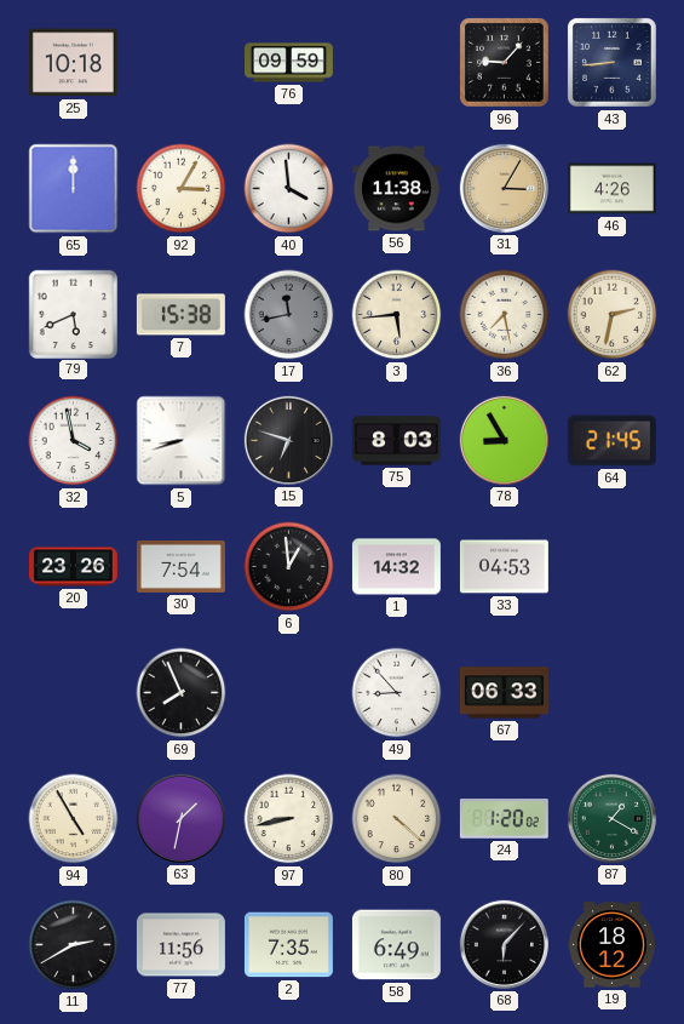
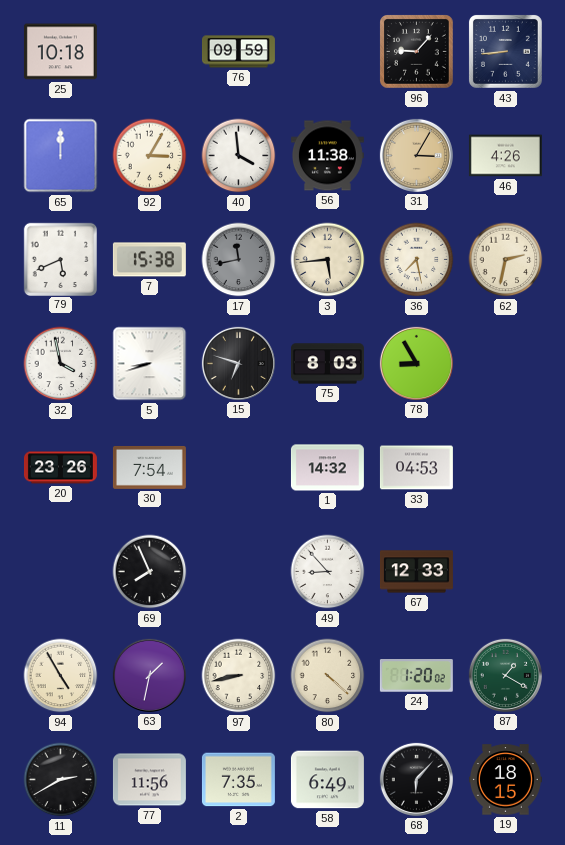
64: 21:45 -> none (611, 441)
6: 12:59 -> none (289, 567)
67: 06:33 -> 12:33 (416, 572)
19: 18:12 -> 18:15 (505, 780)
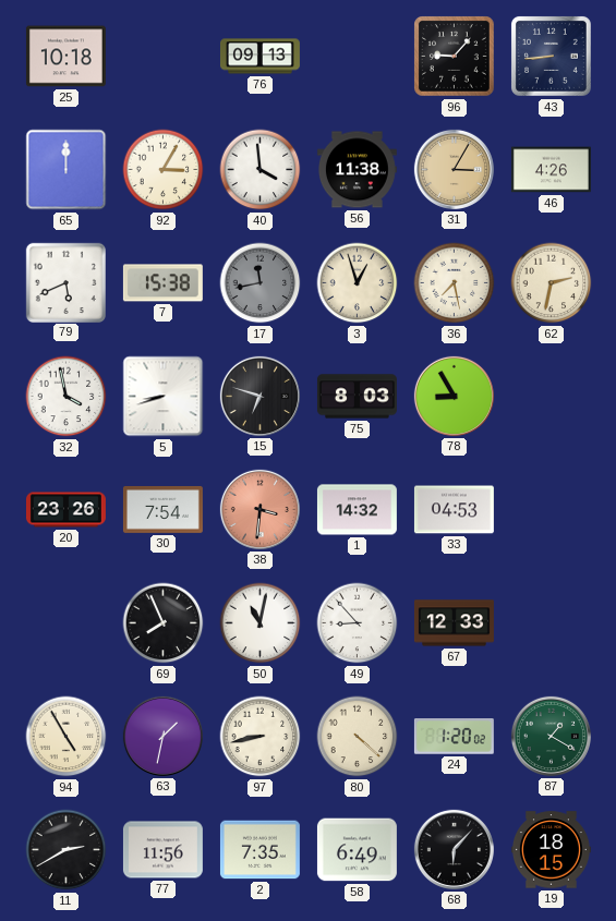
76: 09:59 -> 09:13 (259, 57)
3: 5:44 -> 12:57 (358, 283)
38: none -> 3:31 (259, 509)
50: none -> 11:02 (261, 623)
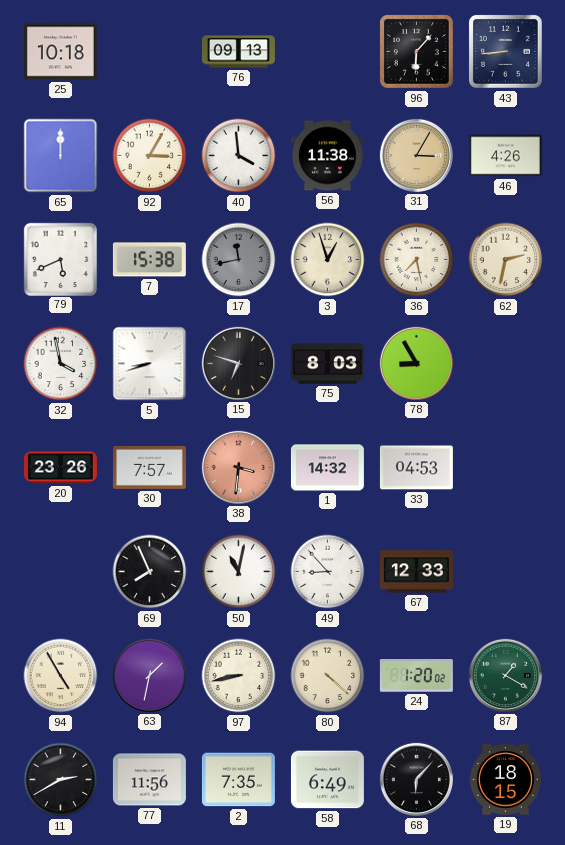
96: 9:07 -> 6:07 (417, 52)
30: 7:54 -> 7:57 (149, 467)
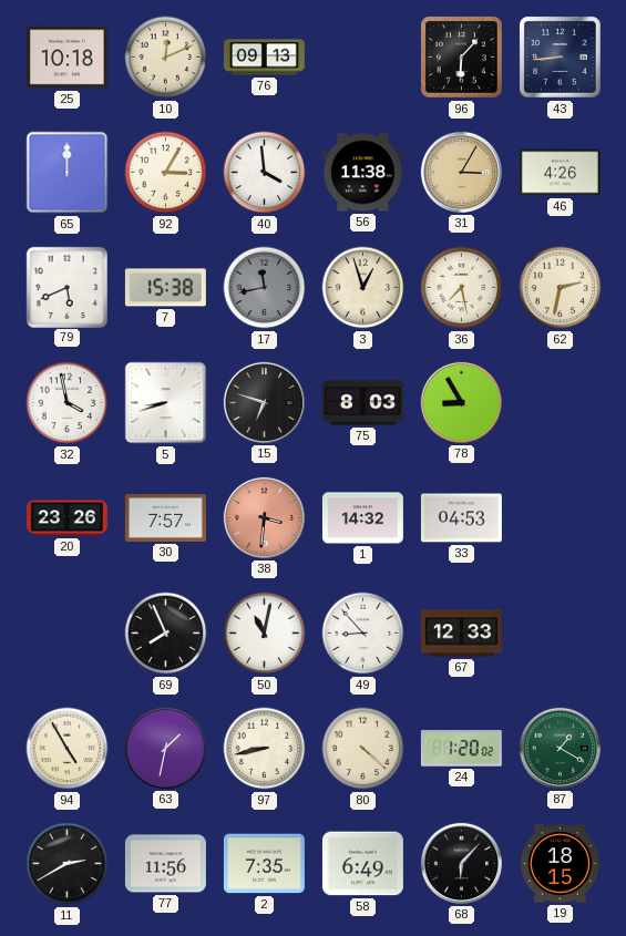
10: none -> 12:11 (166, 58)
